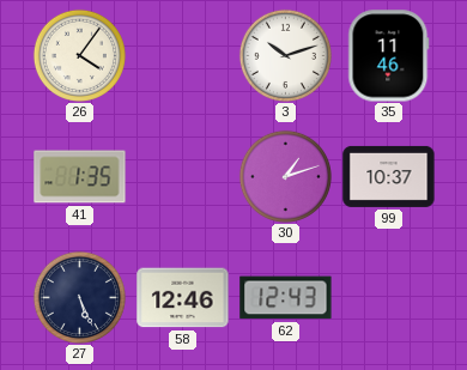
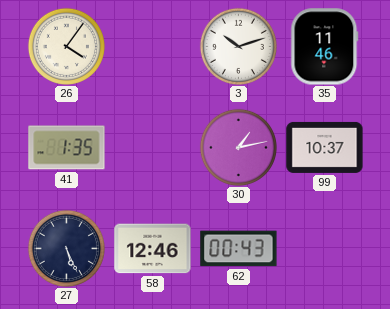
30: 1:12 -> 1:13 (238, 147)
62: 12:43 -> 00:43 (239, 249)
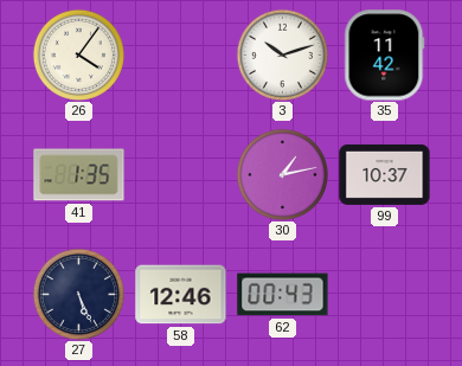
35: 11:46 -> 11:42 (385, 56)
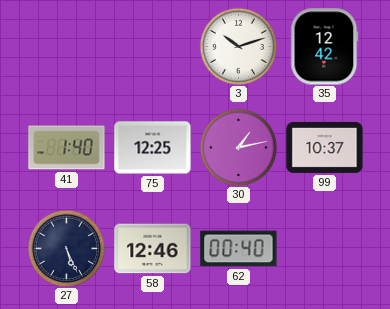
26: 4:06 -> none (78, 54)
35: 11:42 -> 12:42 (325, 47)
41: 1:35 -> 1:40 (67, 148)
75: none -> 12:25 (153, 148)
62: 00:43 -> 00:40 (239, 249)
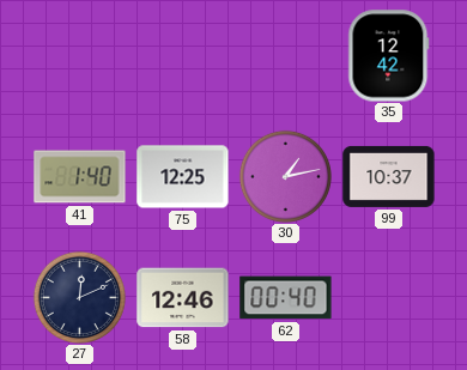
3: 10:12 -> none (238, 46)
27: 5:26 -> 12:11 (79, 297)
